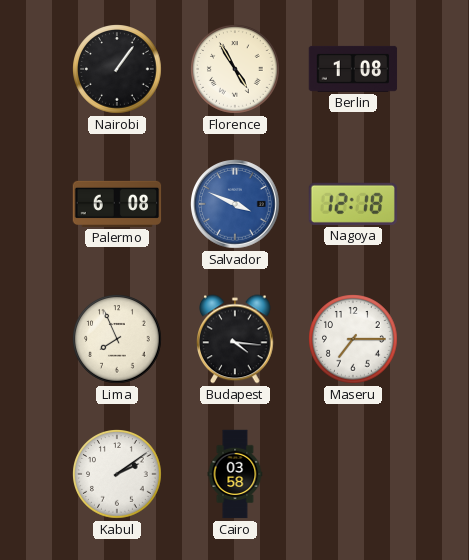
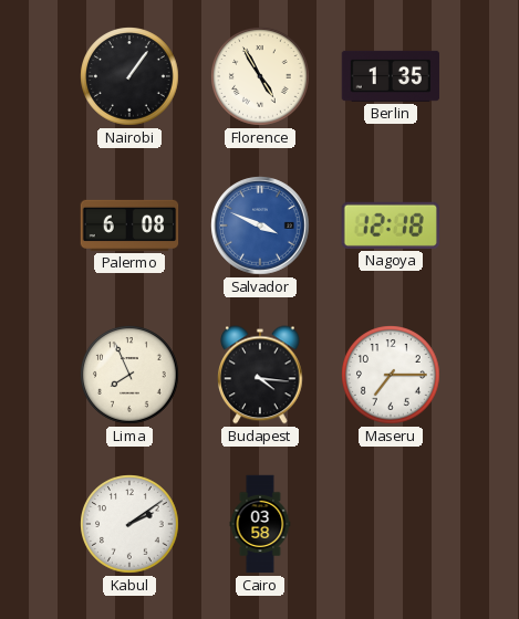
Berlin: 1:08 -> 1:35 (391, 76)
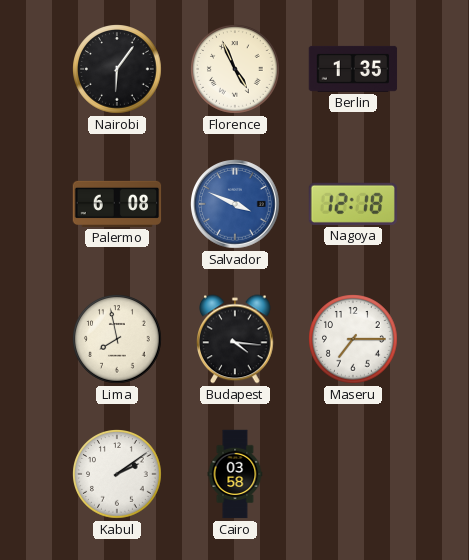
Nairobi: 1:06 -> 6:06 (117, 69)
Florence: 4:55 -> 4:56 (235, 69)
Lima: 7:56 -> 7:58 (117, 339)
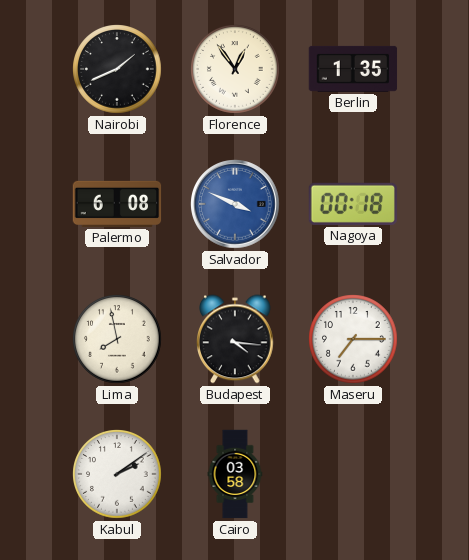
Nairobi: 6:06 -> 1:41 (117, 69)
Florence: 4:56 -> 12:54 (235, 69)
Nagoya: 12:18 -> 00:18 (352, 204)
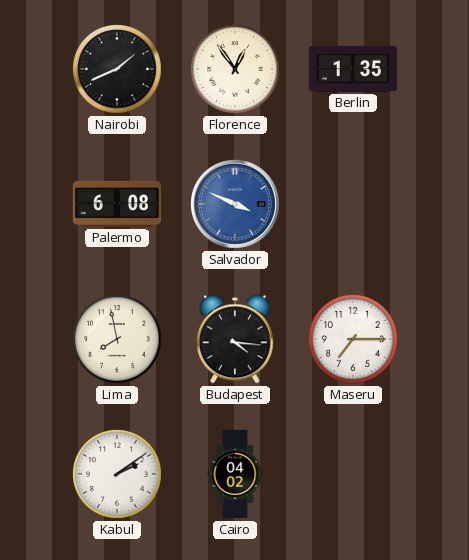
Nagoya: 00:18 -> none (352, 204)
Cairo: 03:58 -> 04:02 (235, 474)
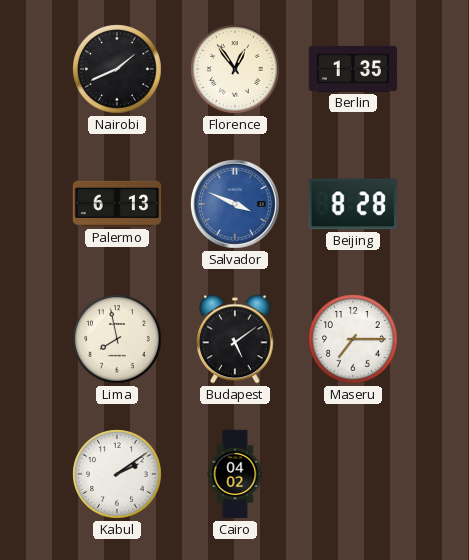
Palermo: 6:08 -> 6:13 (117, 204)
Beijing: none -> 8:28 (353, 204)
Budapest: 4:16 -> 5:09 (235, 339)
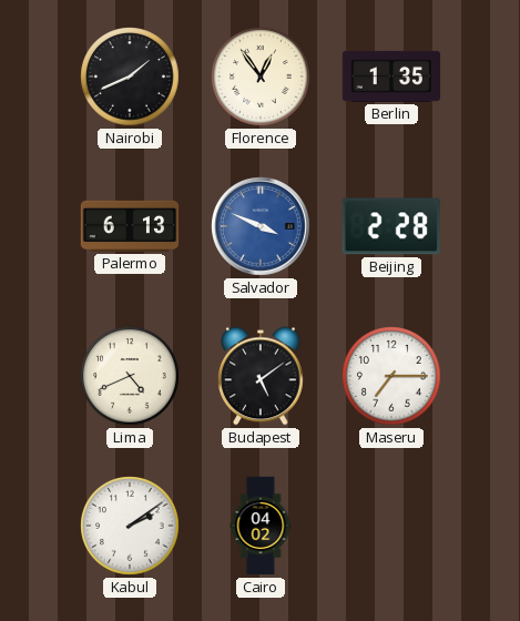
Beijing: 8:28 -> 2:28 (391, 226)
Lima: 7:58 -> 4:41 (130, 376)
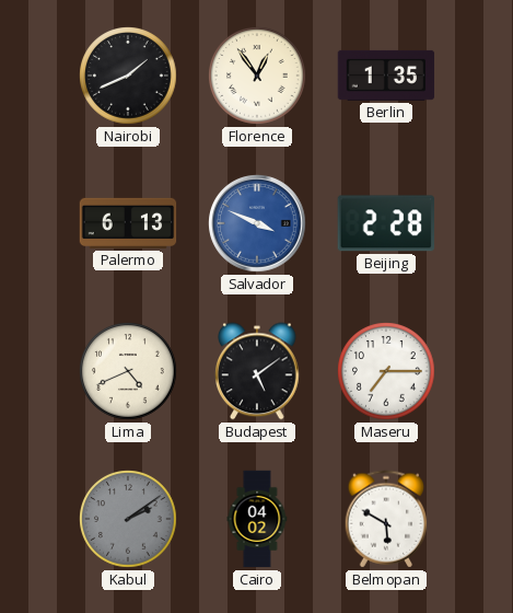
Kabul dial: white -> grey (128, 519)
Belmopan: none -> 5:50 (386, 519)
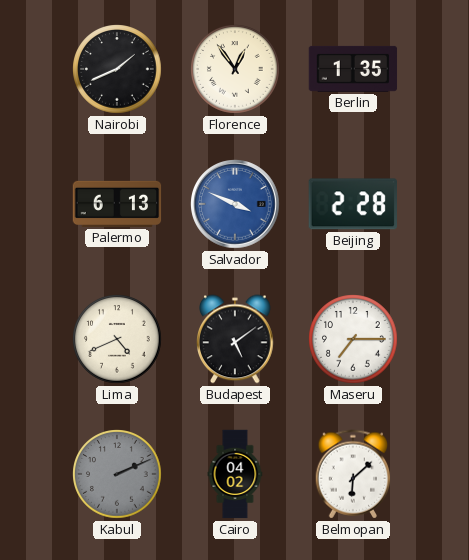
Kabul: 2:09 -> 2:11 (117, 474)
Belmopan: 5:50 -> 6:08 (353, 474)
